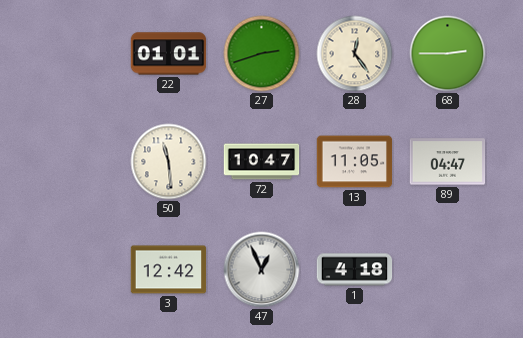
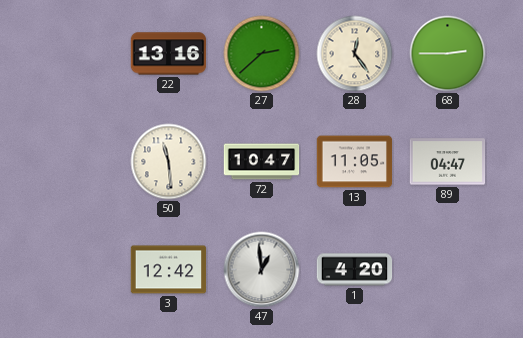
22: 01:01 -> 13:16 (169, 54)
27: 2:42 -> 2:38 (262, 54)
47: 12:56 -> 12:59 (262, 270)
1: 4:18 -> 4:20 (355, 270)
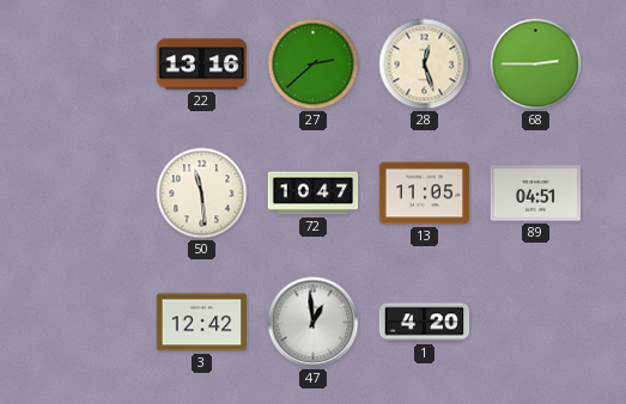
28: 12:24 -> 12:27 (425, 65)
89: 04:47 -> 04:51 (536, 194)
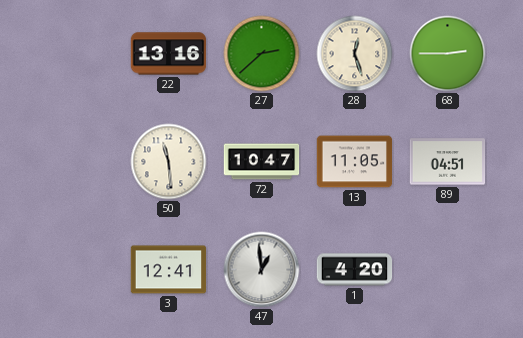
3: 12:42 -> 12:41 (169, 270)
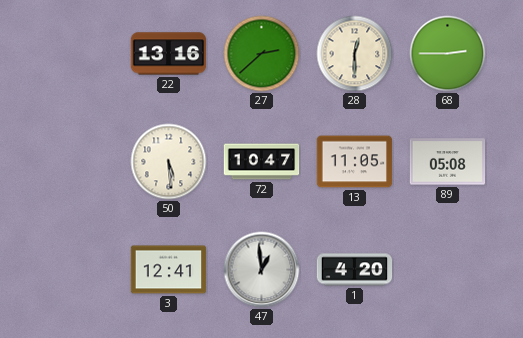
28: 12:27 -> 12:30 (355, 54)
50: 11:29 -> 5:29 (169, 162)
89: 04:51 -> 05:08 (448, 162)
